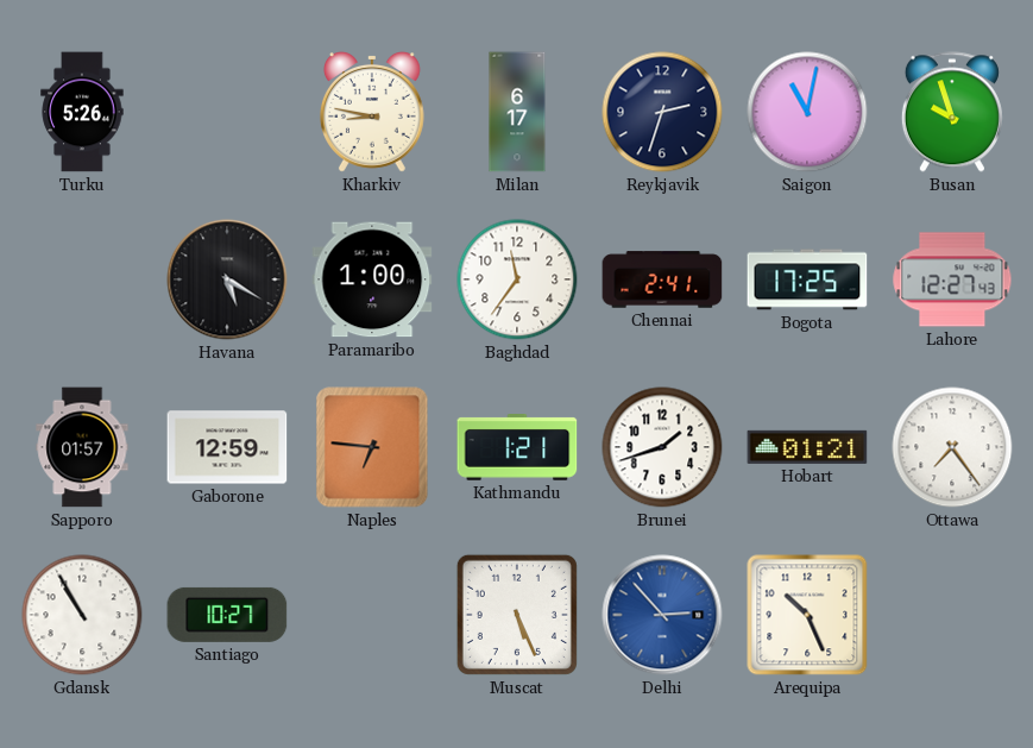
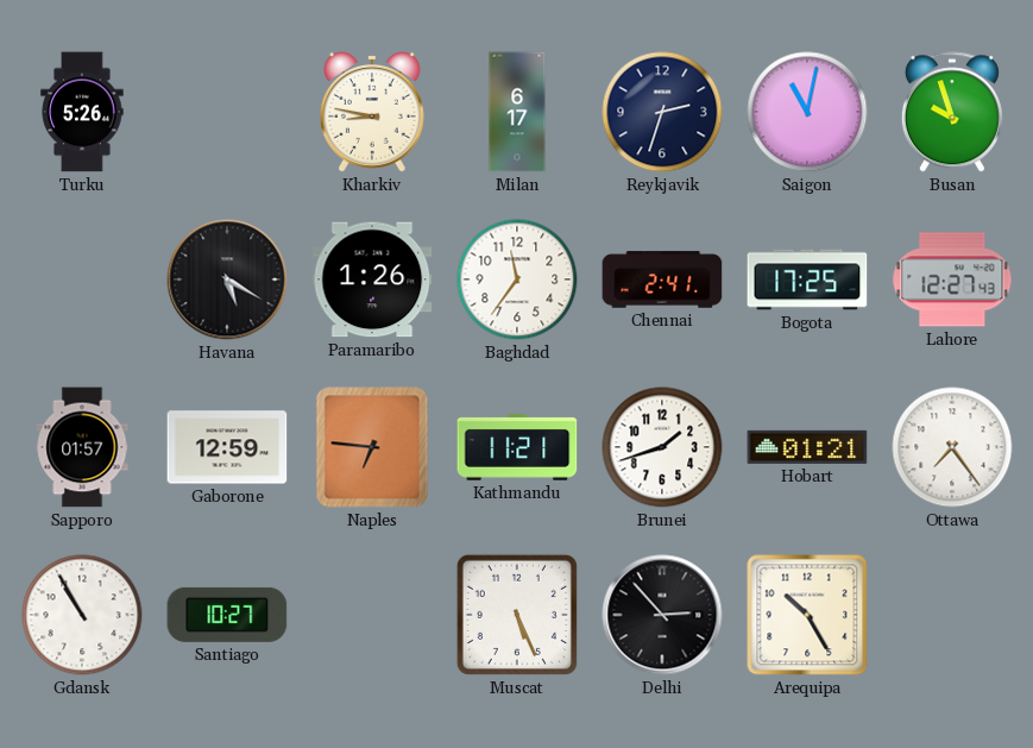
Paramaribo: 1:00 -> 1:26 (372, 279)
Kathmandu: 1:21 -> 11:21 (517, 448)
Delhi dial: blue -> black (662, 615)
Arequipa: 10:26 -> 10:25 (807, 615)
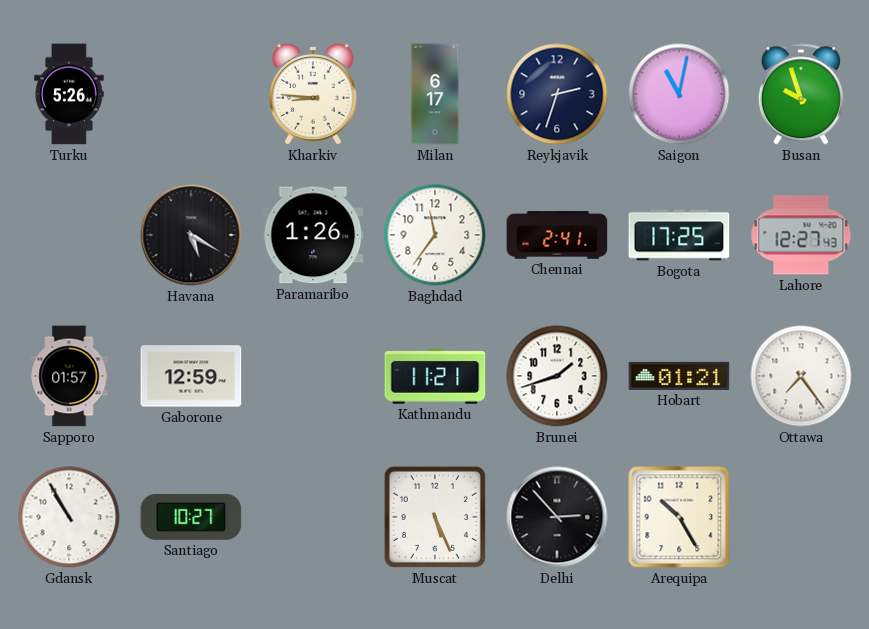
Kharkiv: 8:47 -> 8:46 (313, 95)
Naples: 6:46 -> none (372, 447)
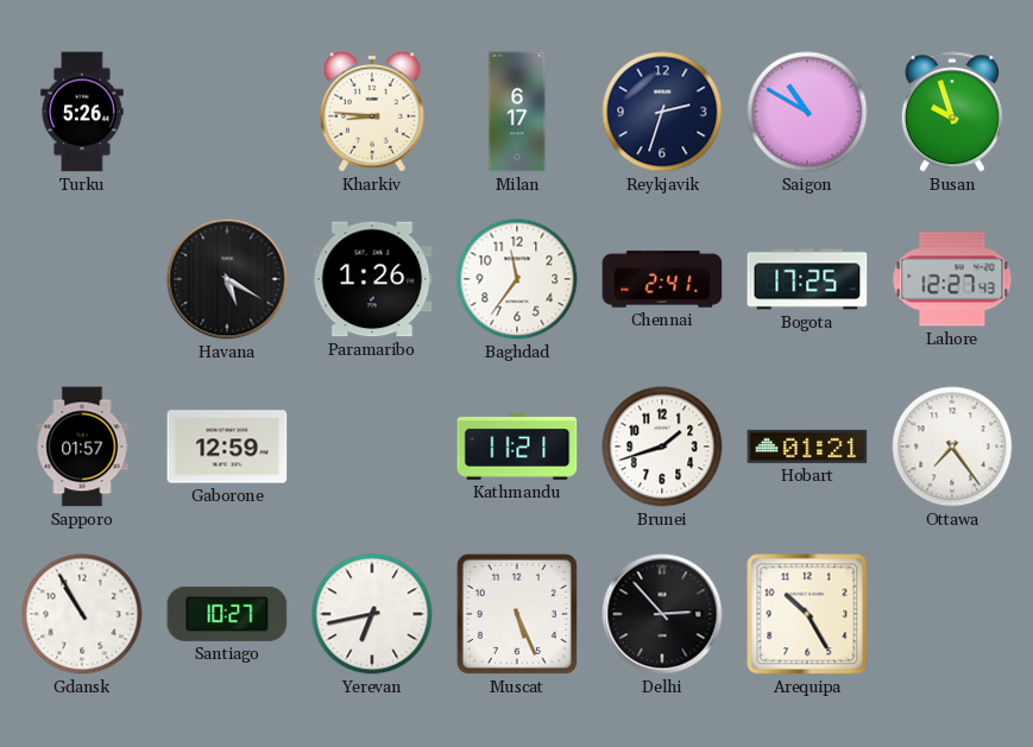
Saigon: 11:02 -> 10:50 (807, 112)
Yerevan: none -> 6:43 (372, 614)
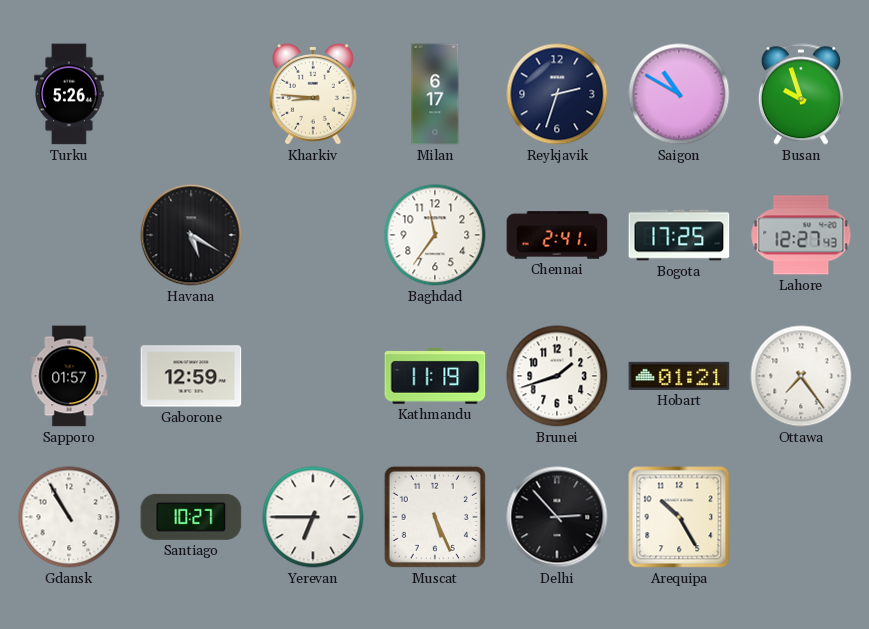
Paramaribo: 1:26 -> none (372, 279)
Kathmandu: 11:21 -> 11:19 (435, 377)
Yerevan: 6:43 -> 6:45 (313, 517)
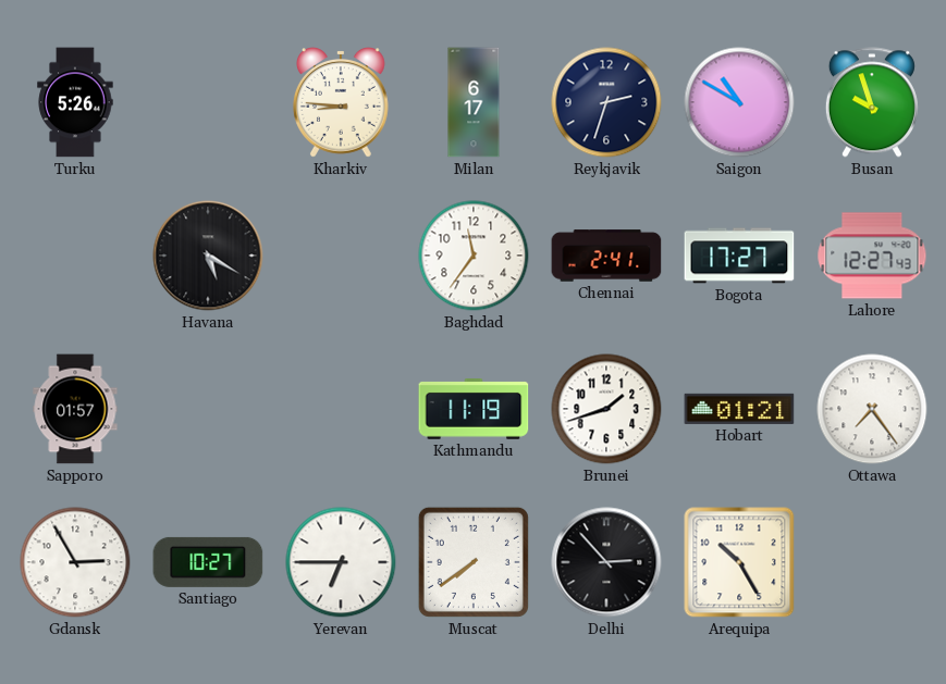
Bogota: 17:25 -> 17:27 (739, 256)
Gaborone: 12:59 -> none (191, 376)
Gdansk: 10:55 -> 2:55 (75, 562)
Muscat: 5:26 -> 7:39 (474, 562)
